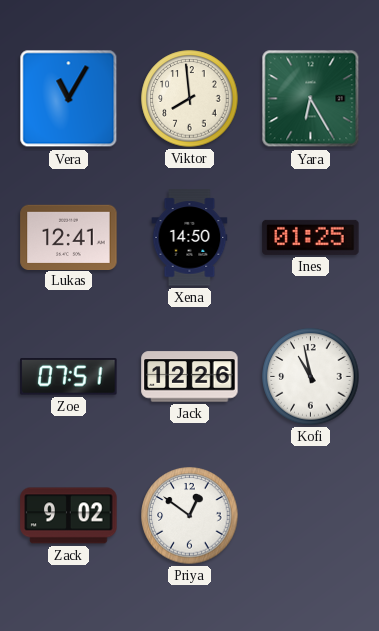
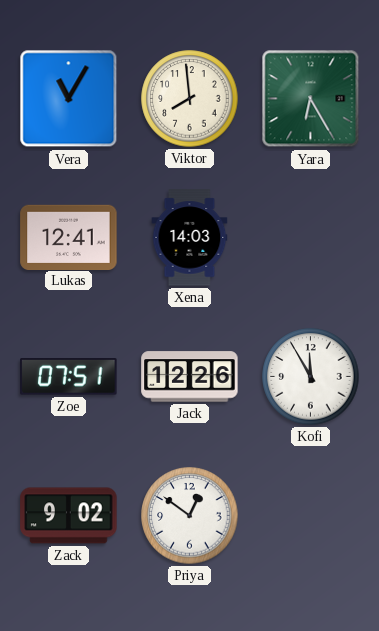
Xena: 14:50 -> 14:03 (190, 238)
Ines: 01:25 -> none (311, 237)
Kofi: 10:58 -> 11:55 (311, 377)
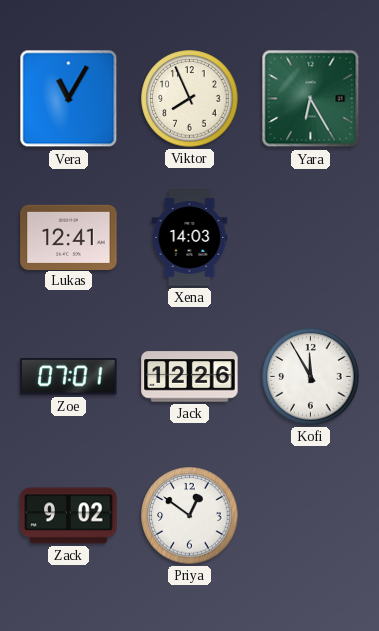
Viktor: 7:59 -> 7:56 (190, 99)
Zoe: 07:51 -> 07:01 (69, 377)
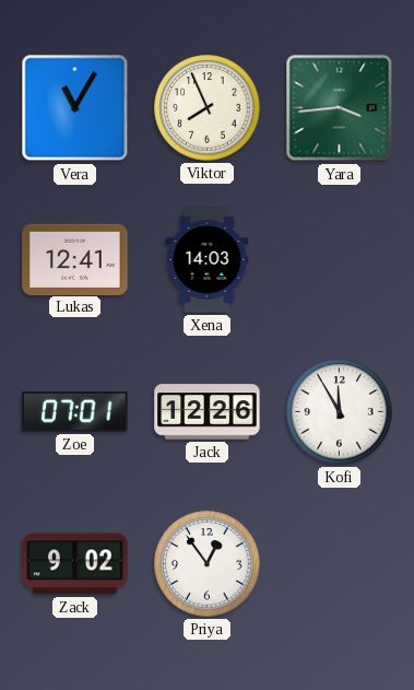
Yara: 6:25 -> 3:44 (340, 108)
Priya: 12:51 -> 12:54 (208, 564)
